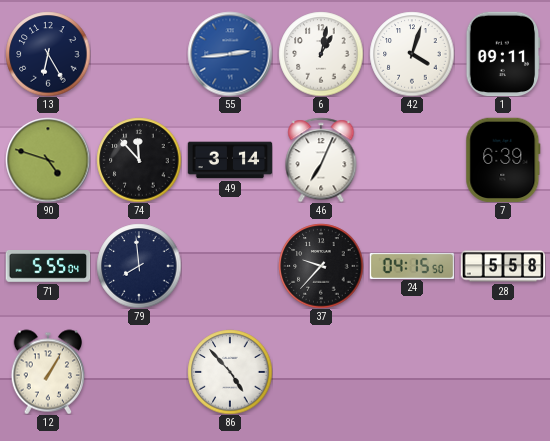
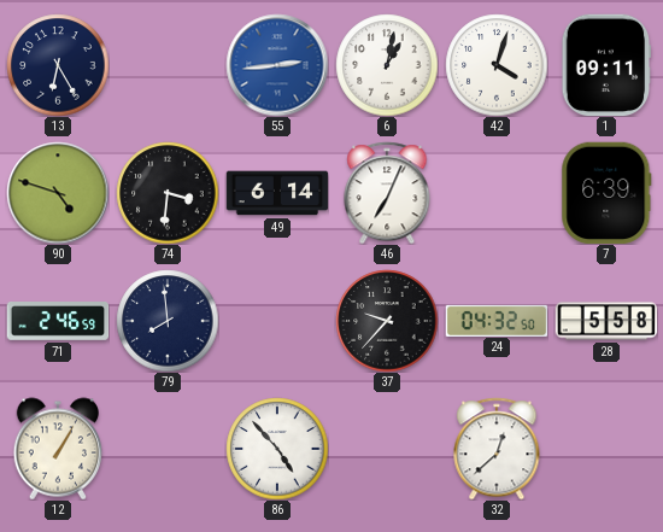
74: 11:53 -> 3:31 (168, 193)
49: 3:14 -> 6:14 (277, 193)
71: 5:55 -> 2:46 (58, 322)
24: 04:15 -> 04:32 (497, 320)
32: none -> 12:38 (497, 449)
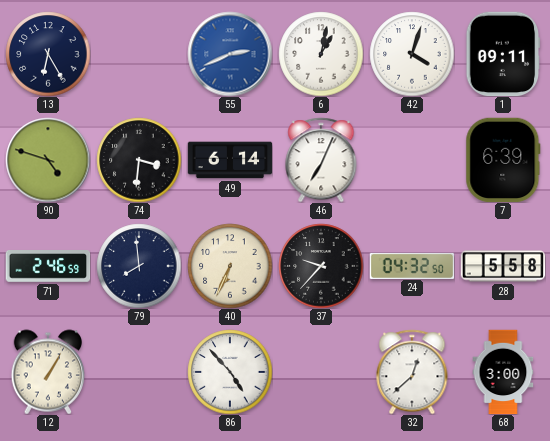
55: 2:44 -> 2:41 (230, 54)
40: none -> 6:34 (230, 266)
68: none -> 3:00 (503, 372)
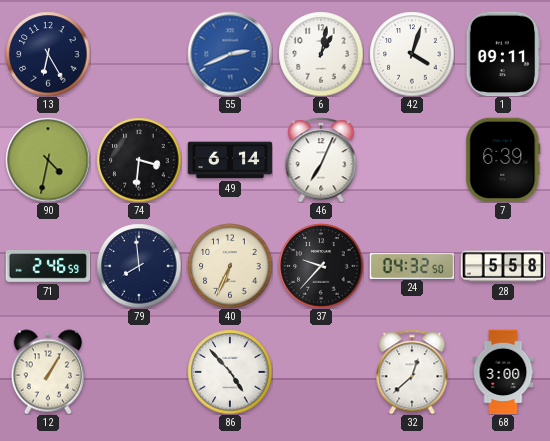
90: 4:48 -> 4:32 (48, 160)
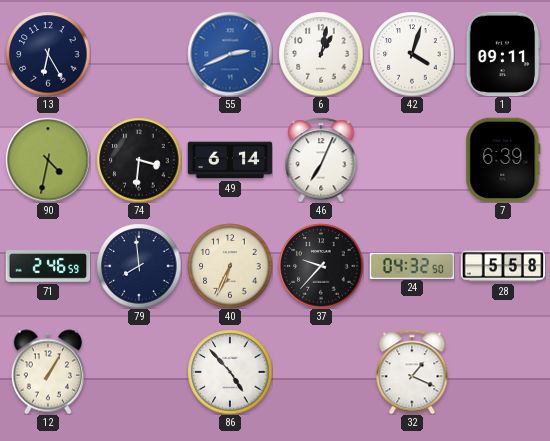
32: 12:38 -> 1:19 (412, 372)
68: 3:00 -> none (503, 372)
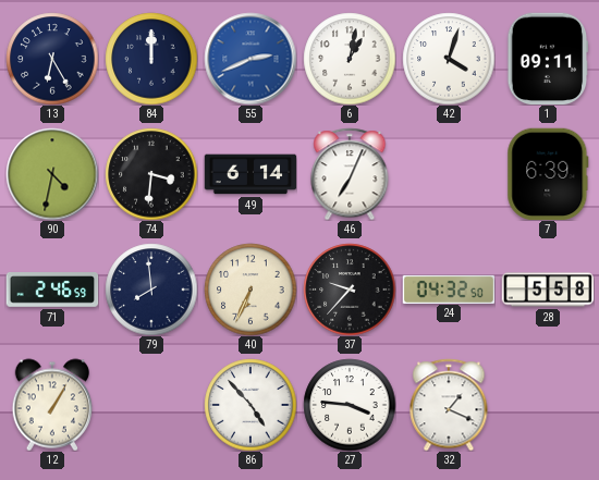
84: none -> 12:00 (151, 59)
27: none -> 3:46 (350, 405)
